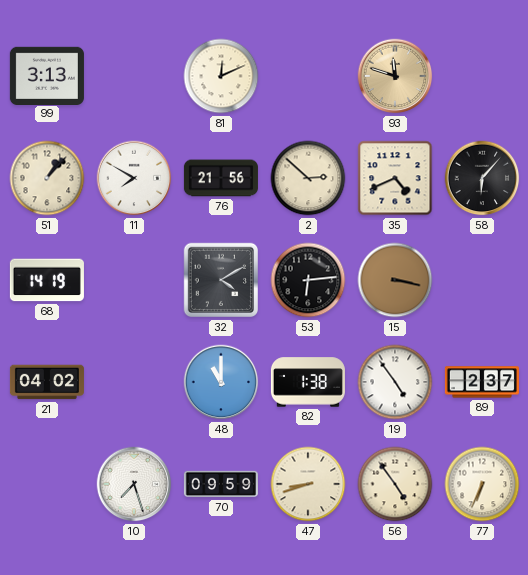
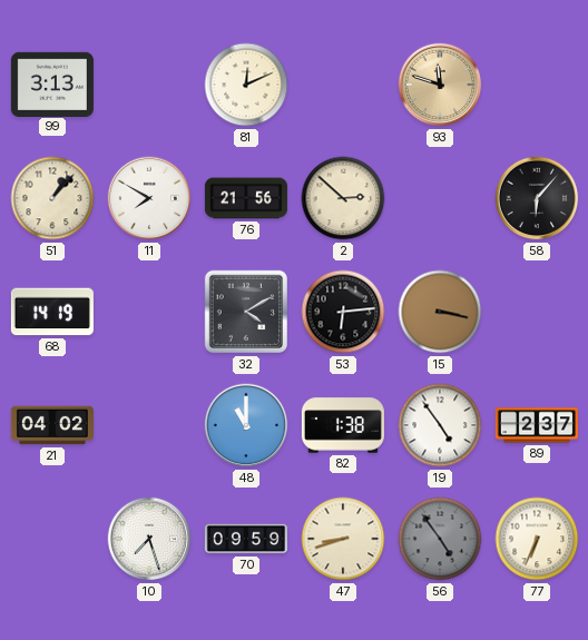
35: 4:41 -> none (395, 178)
56 dial: cream -> grey (440, 539)
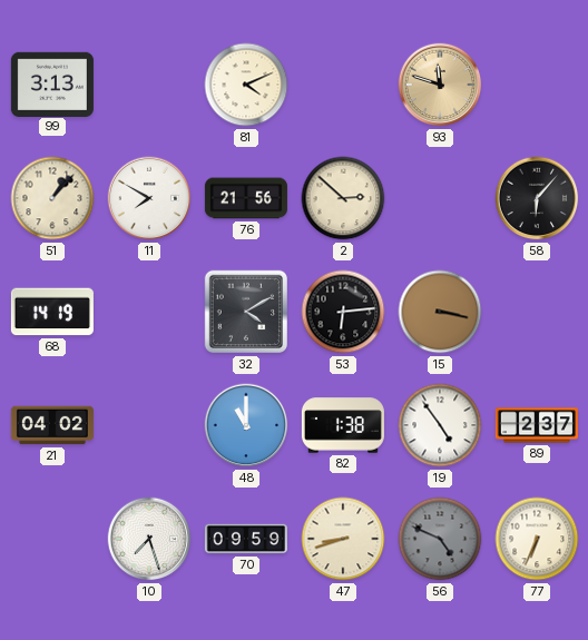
81: 12:11 -> 4:11 (246, 85)
56: 4:54 -> 4:49 (440, 539)
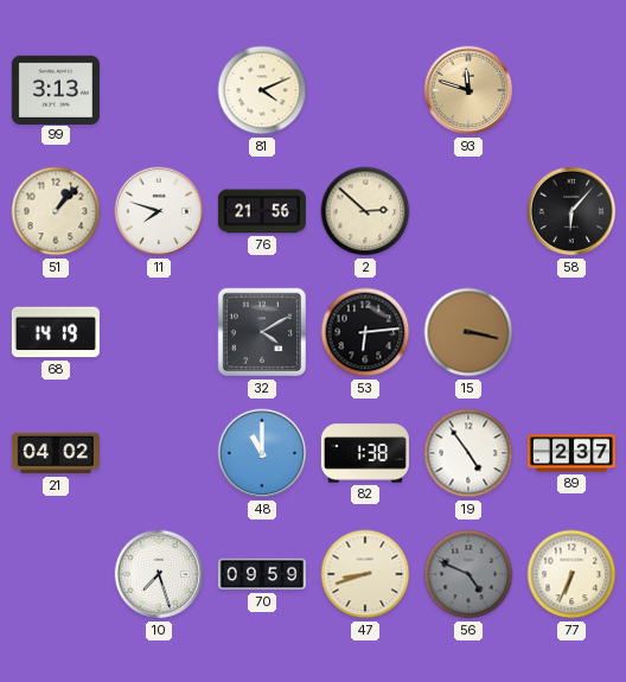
11: 7:50 -> 7:48 (159, 211)
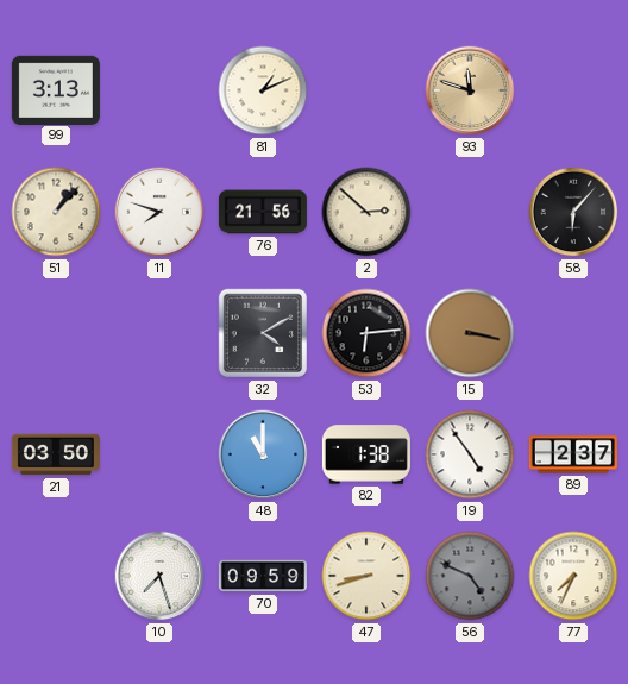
81: 4:11 -> 1:11 (263, 90)
68: 14:19 -> none (56, 332)
21: 04:02 -> 03:50 (56, 454)
77: 6:34 -> 7:34 (573, 576)
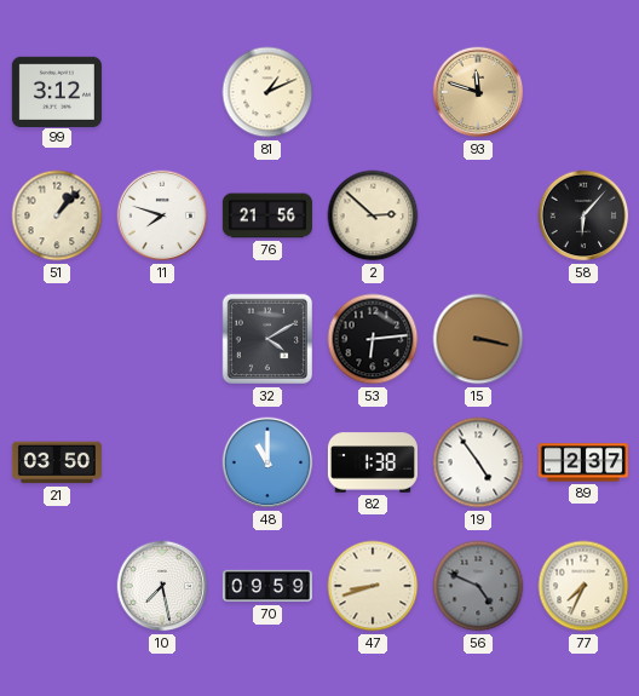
99: 3:13 -> 3:12 (57, 91)
10: 7:27 -> 7:28 (162, 586)
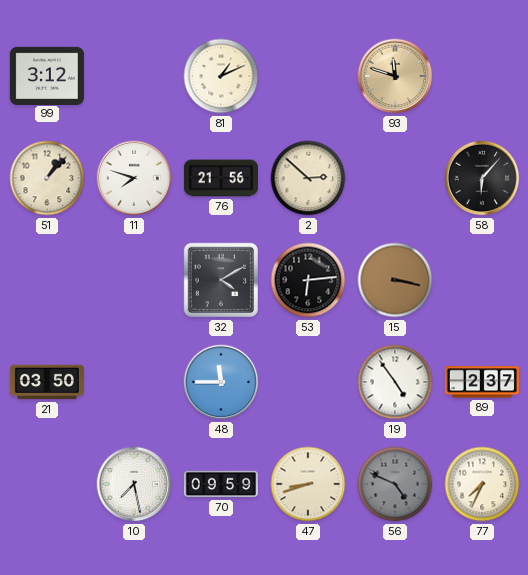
48: 11:00 -> 11:45 (221, 382)
82: 1:38 -> none (373, 462)
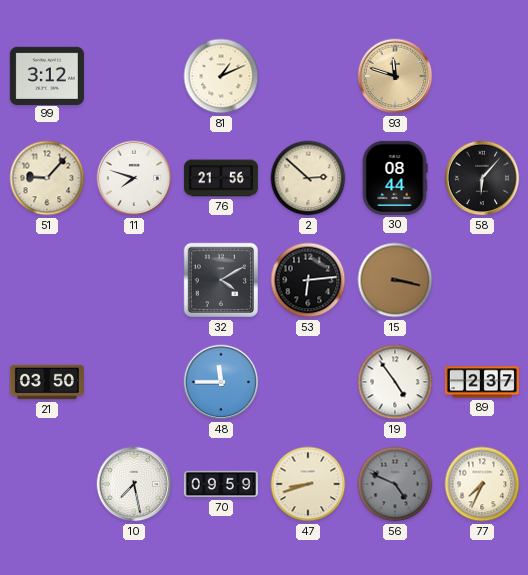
51: 1:07 -> 9:07 (47, 178)
30: none -> 08:44 (395, 178)
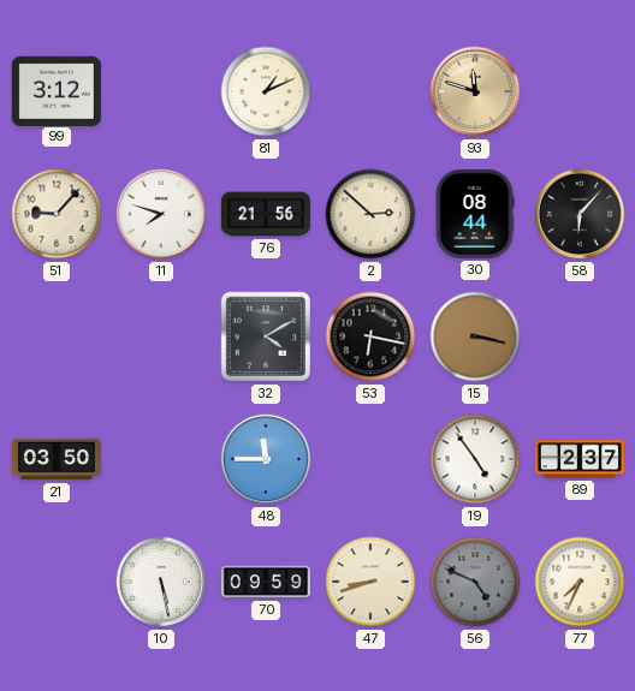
53: 6:14 -> 6:17 (370, 336)
10: 7:28 -> 5:28 (161, 582)
